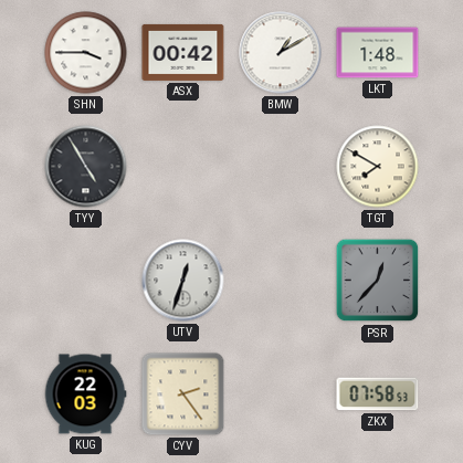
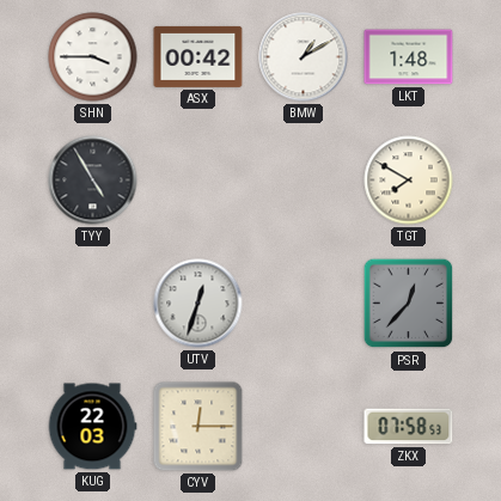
CYV: 2:24 -> 12:15 (198, 427)
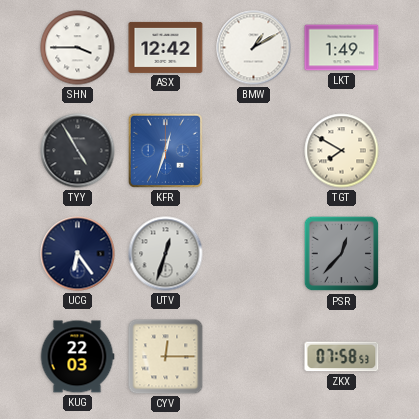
ASX: 00:42 -> 12:42 (166, 47)
LKT: 1:48 -> 1:49 (342, 48)
KFR: none -> 12:33 (165, 150)
UCG: none -> 6:24 (78, 254)
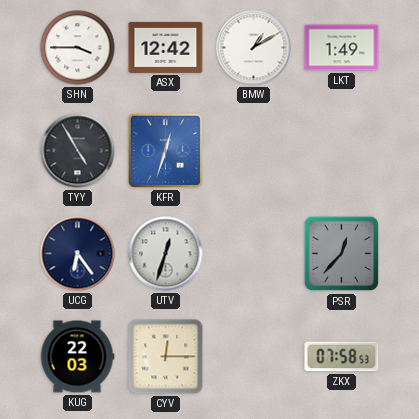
TGT: 7:50 -> none (342, 151)
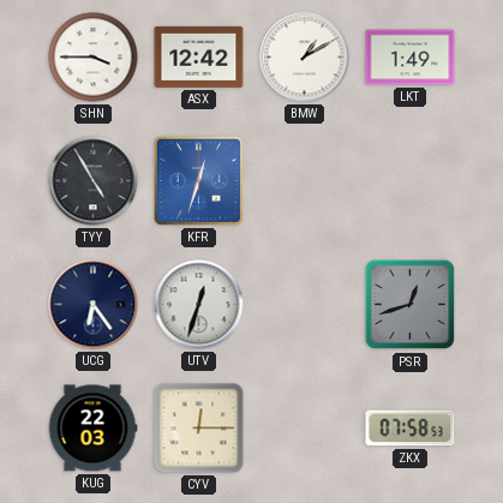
PSR: 12:37 -> 12:42 (411, 305)
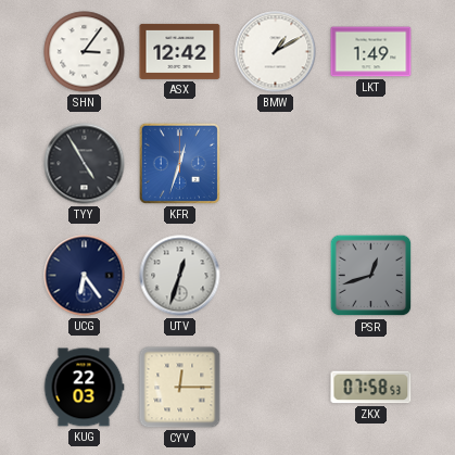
SHN: 3:45 -> 3:06 (85, 52)
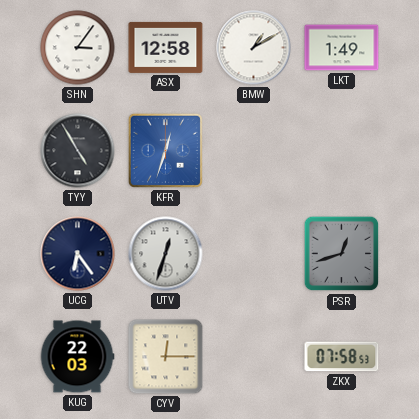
ASX: 12:42 -> 12:58 (166, 47)
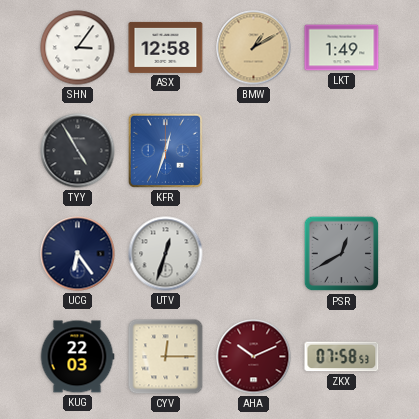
BMW dial: white -> champagne (254, 48)
PSR: 12:42 -> 12:40 (342, 254)
AHA: none -> 10:11 (254, 357)
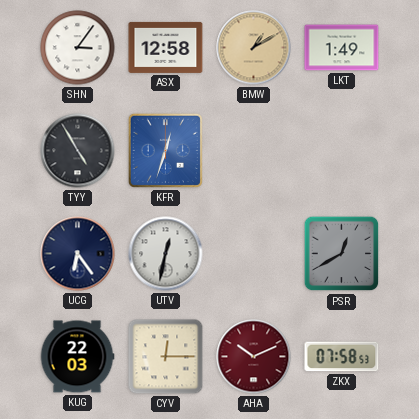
UTV: 12:33 -> 12:32 (166, 254)
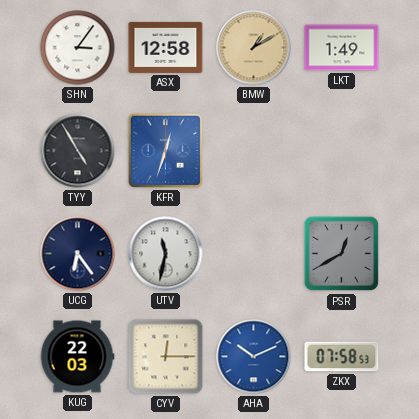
UTV: 12:32 -> 11:32 (166, 254)
AHA dial: burgundy -> blue (254, 357)
